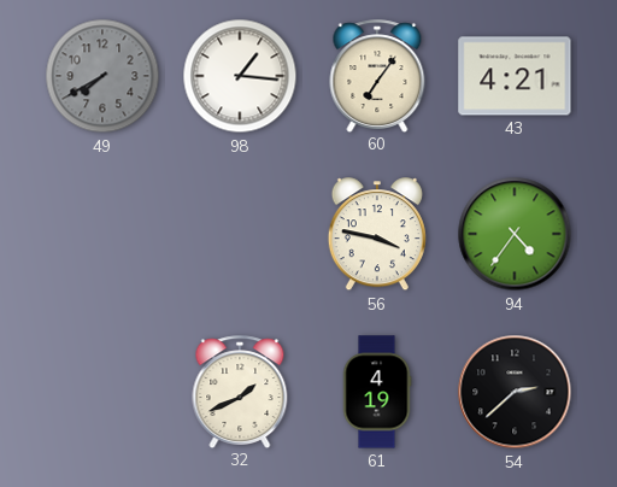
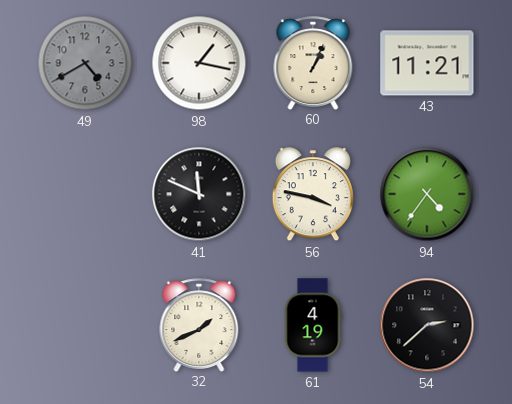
49: 7:40 -> 4:40 (85, 63)
98: 1:16 -> 1:17 (199, 63)
60: 7:06 -> 1:04 (313, 63)
43: 4:21 -> 11:21 (427, 63)
41: none -> 11:49 (199, 194)
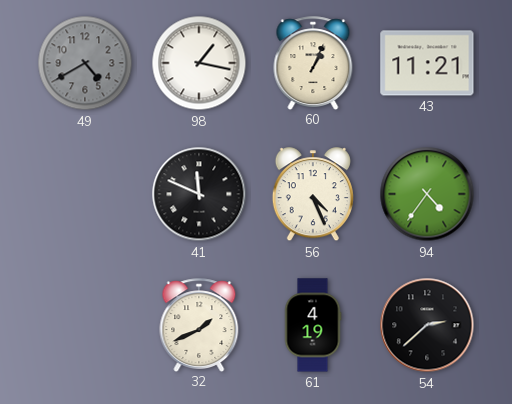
56: 3:47 -> 4:26 (313, 195)
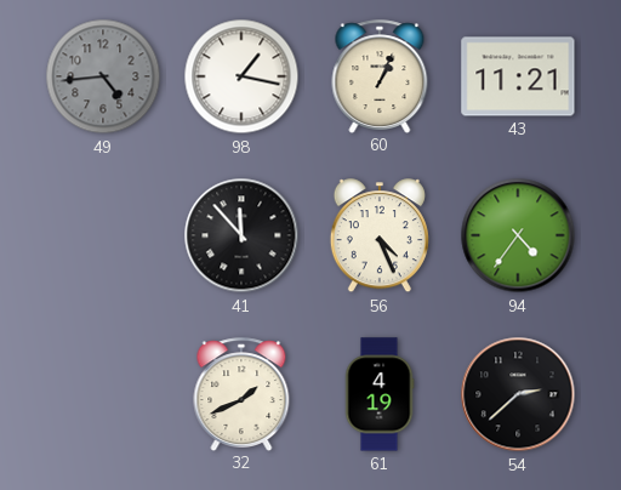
49: 4:40 -> 4:44 (103, 76)
41: 11:49 -> 11:53 (241, 235)
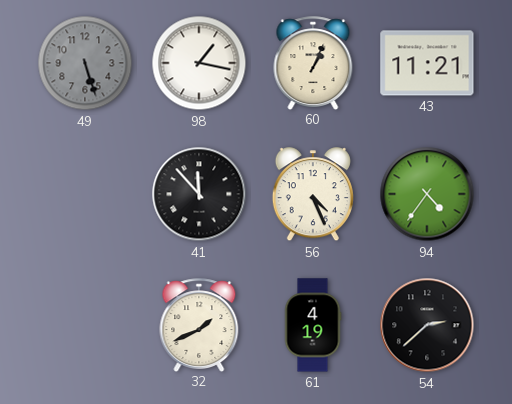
49: 4:44 -> 5:27 (85, 63)
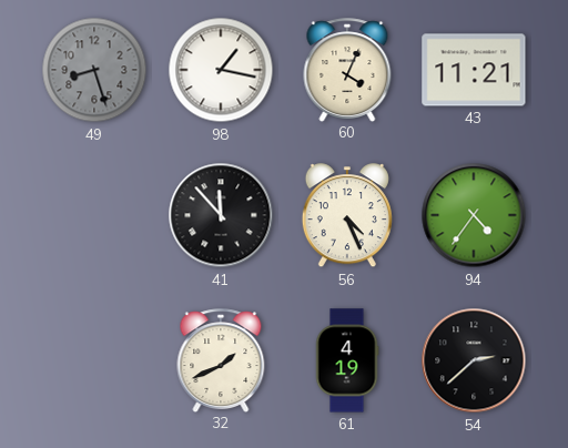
49: 5:27 -> 8:27 (94, 70)
60: 1:04 -> 4:04 (347, 70)
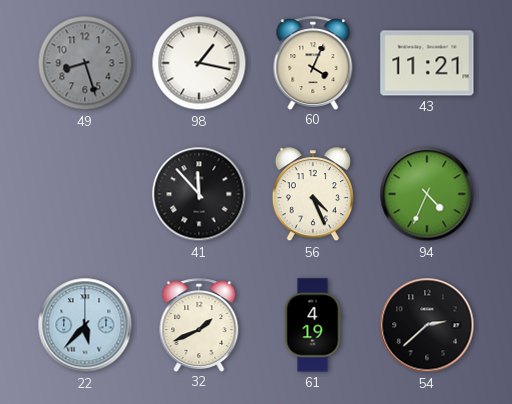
94: 4:36 -> 4:34 (427, 194)
22: none -> 5:37 (85, 325)
